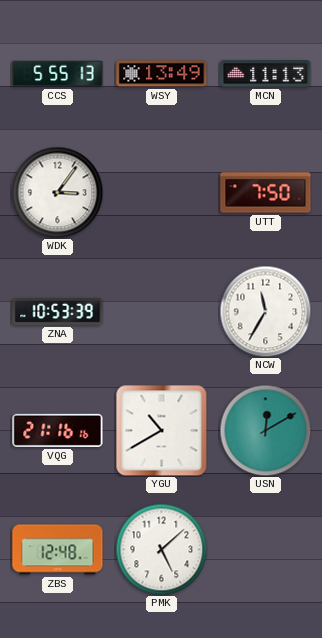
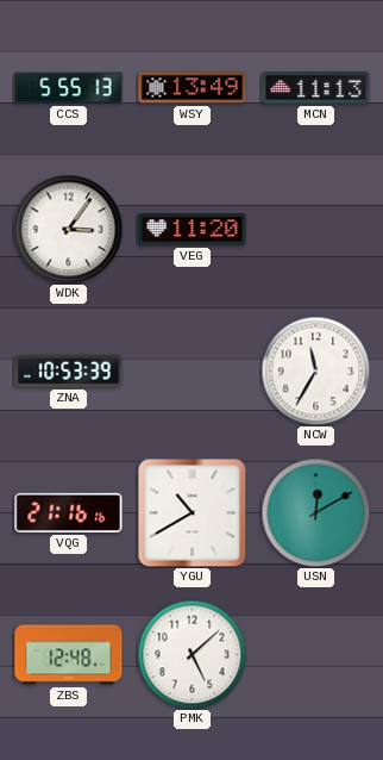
VEG: none -> 11:20 (193, 230)
UTT: 7:50 -> none (266, 193)
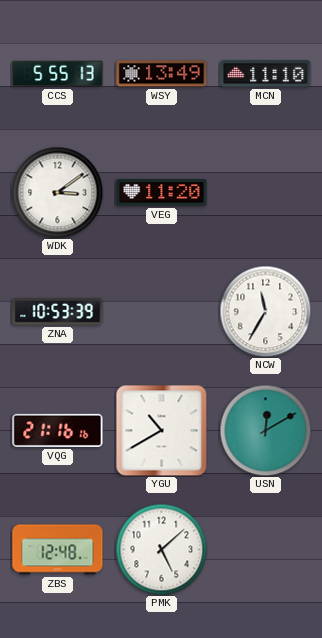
MCN: 11:13 -> 11:10 (266, 74)
WDK: 3:06 -> 3:09 (57, 192)
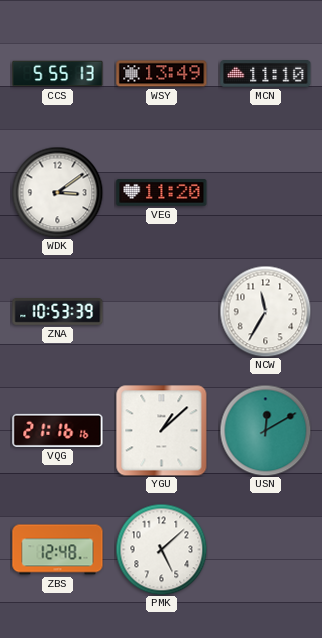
YGU: 10:40 -> 1:08 (161, 430)
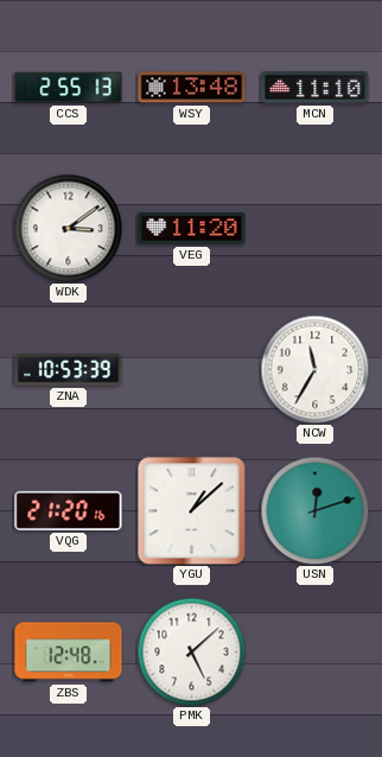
CCS: 5:55 -> 2:55 (69, 88)
WSY: 13:49 -> 13:48 (192, 88)
VQG: 21:16 -> 21:20 (69, 510)
USN: 12:10 -> 12:12 (314, 510)
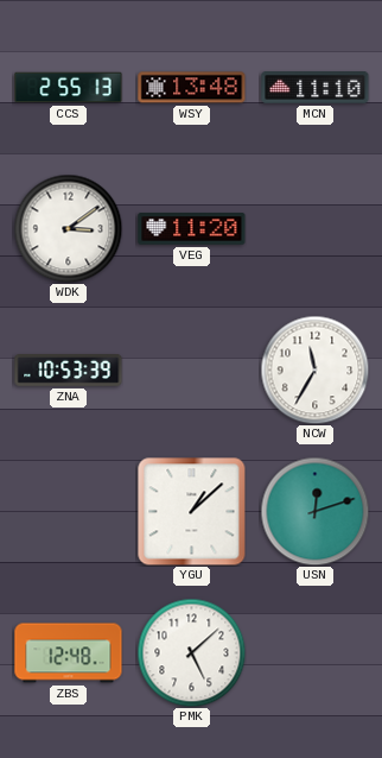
VQG: 21:20 -> none (69, 510)
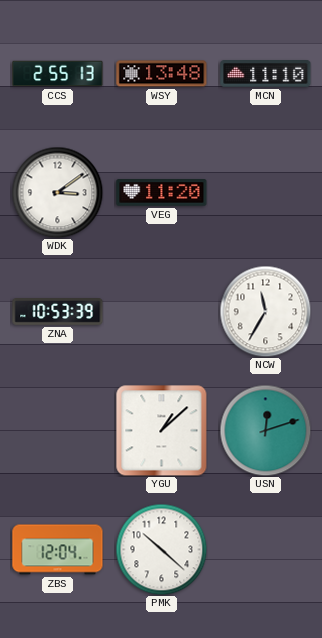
ZBS: 12:48 -> 12:04 (58, 550)
PMK: 5:08 -> 10:22 (161, 549)
